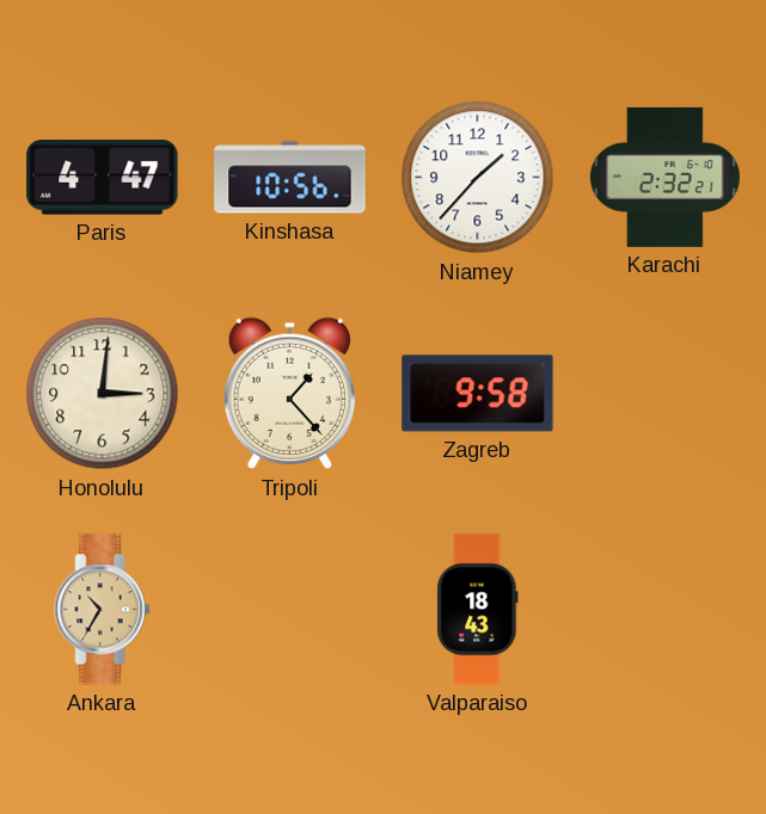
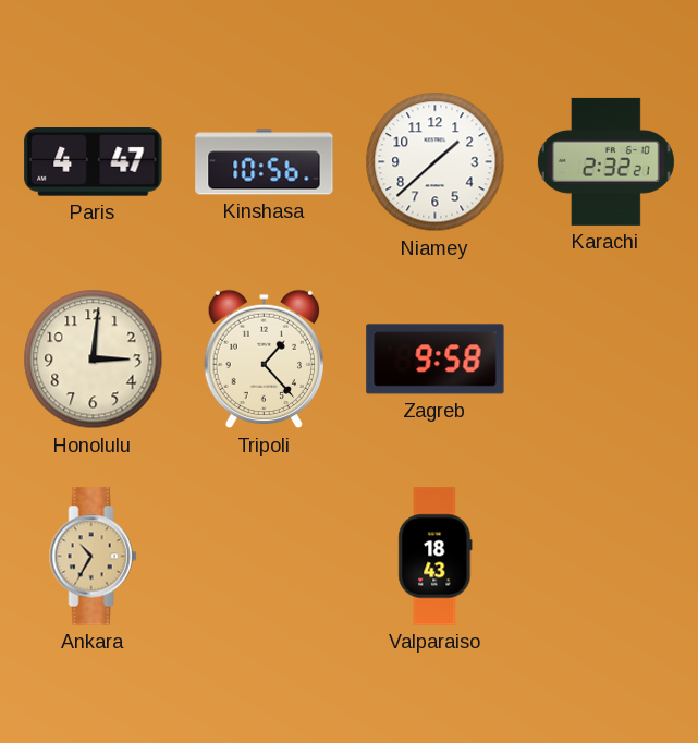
Niamey: 1:37 -> 1:38 (436, 162)
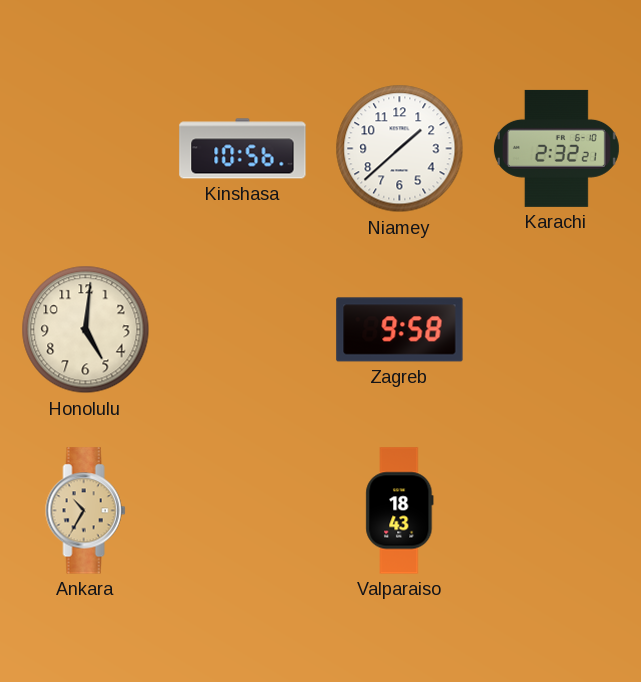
Paris: 4:47 -> none (94, 162)
Honolulu: 3:01 -> 5:01 (86, 330)
Tripoli: 1:23 -> none (264, 360)
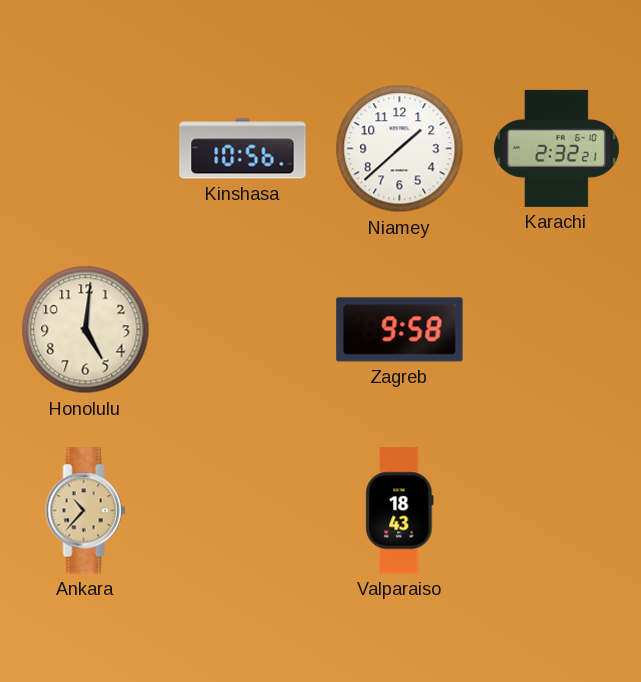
Ankara: 10:35 -> 10:37 (86, 511)
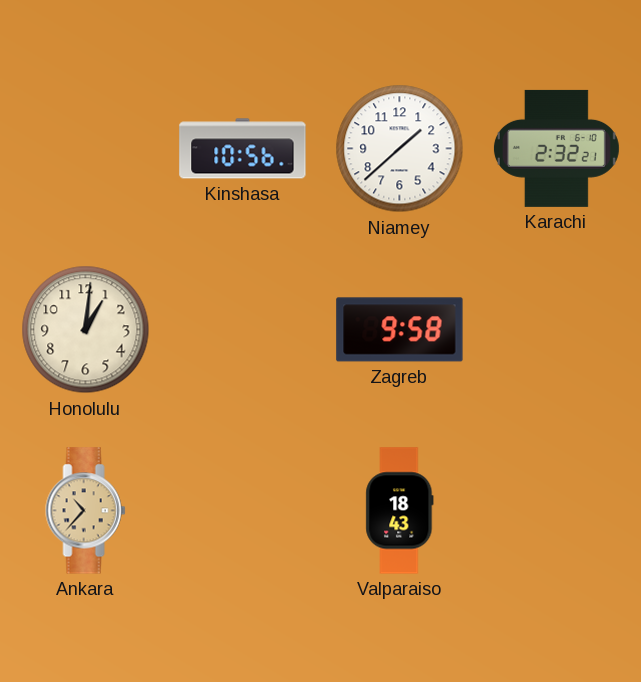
Honolulu: 5:01 -> 1:01 (86, 330)
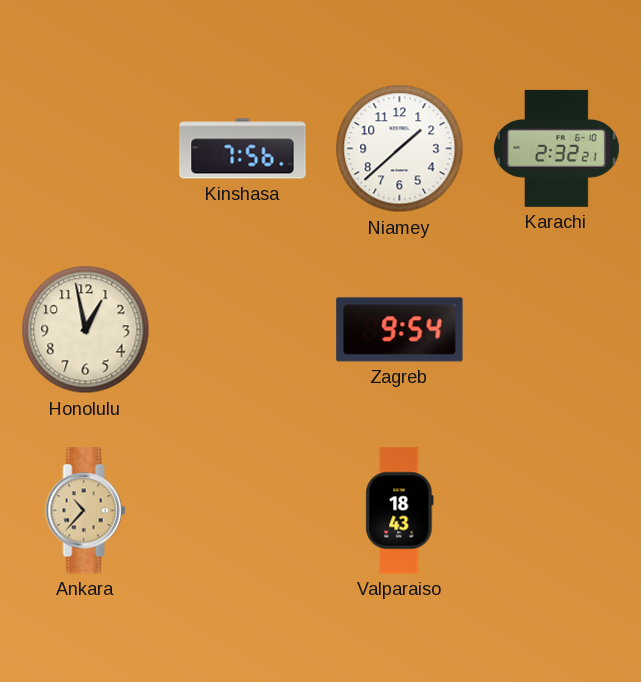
Kinshasa: 10:56 -> 7:56 (243, 149)
Honolulu: 1:01 -> 12:58 (86, 330)
Zagreb: 9:58 -> 9:54 (400, 330)
